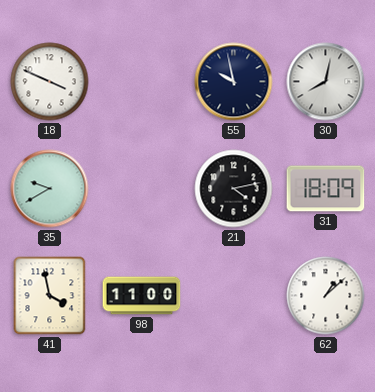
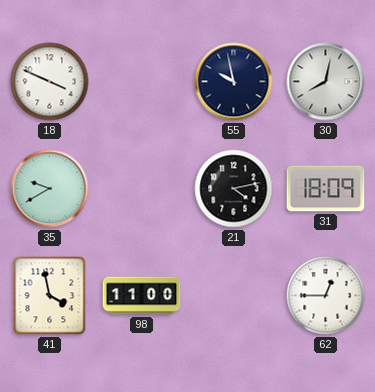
62: 1:08 -> 12:45 (326, 296)
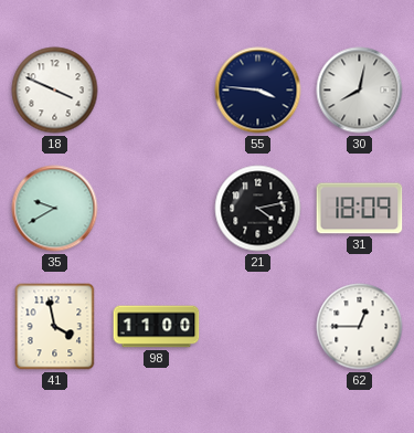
55: 9:58 -> 3:46 (258, 91)
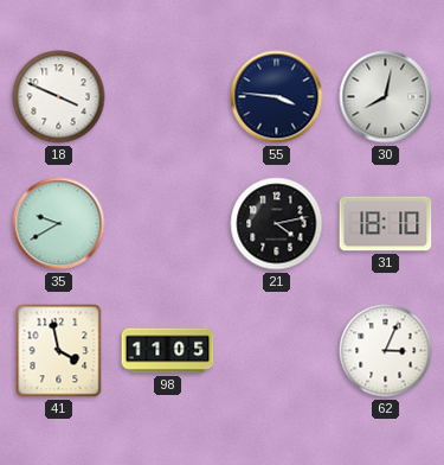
31: 18:09 -> 18:10 (386, 224)
98: 11:00 -> 11:05 (168, 351)
62: 12:45 -> 3:04 (386, 351)
